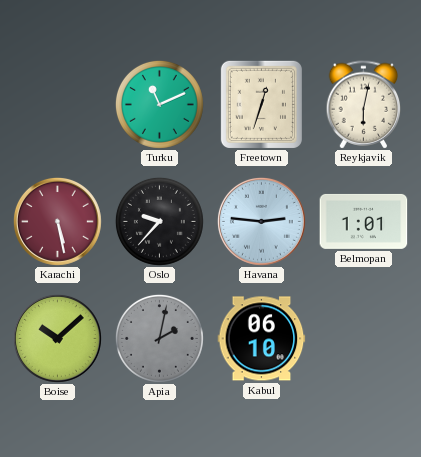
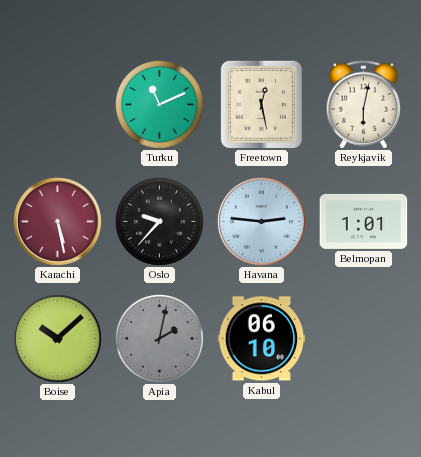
Freetown: 12:33 -> 12:28 (261, 104)
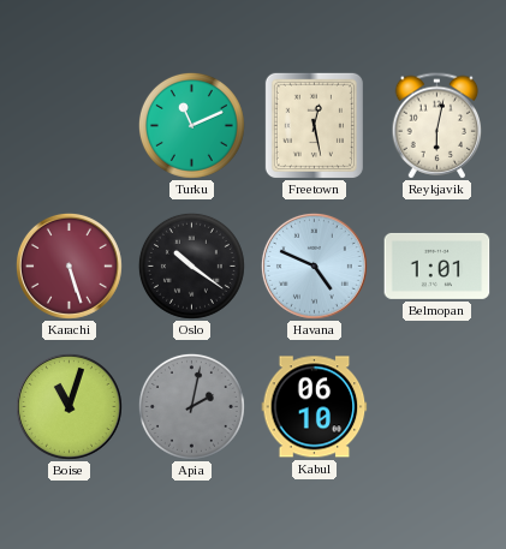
Karachi: 5:28 -> 5:27 (69, 265)
Oslo: 9:37 -> 10:21 (191, 265)
Havana: 2:46 -> 4:49 (314, 265)
Boise: 10:08 -> 11:03 (69, 406)
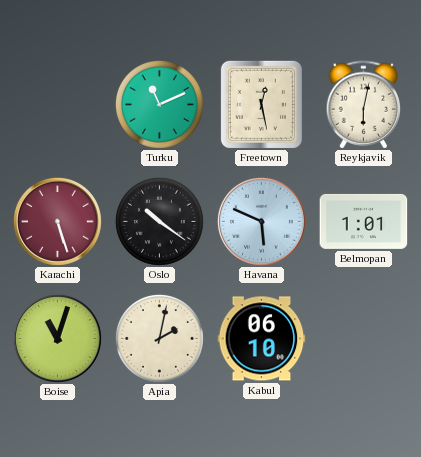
Havana: 4:49 -> 5:49 (261, 221)
Apia dial: grey -> cream (159, 338)
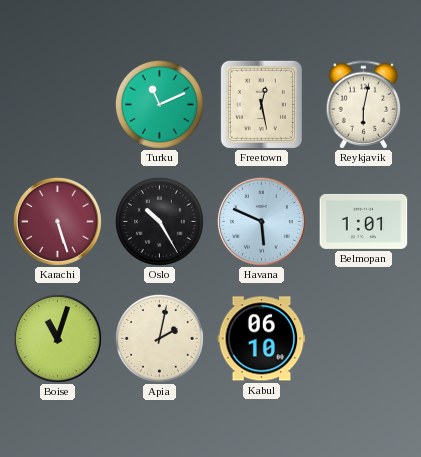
Oslo: 10:21 -> 10:25 (159, 221)
